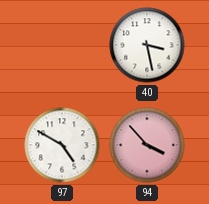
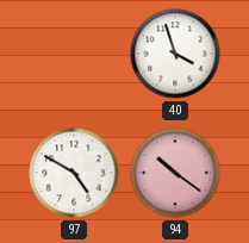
40: 3:28 -> 3:57 (175, 54)
94: 3:53 -> 10:21 (175, 173)
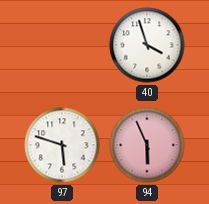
97: 4:50 -> 5:48 (62, 145)
94: 10:21 -> 5:56 (147, 145)
